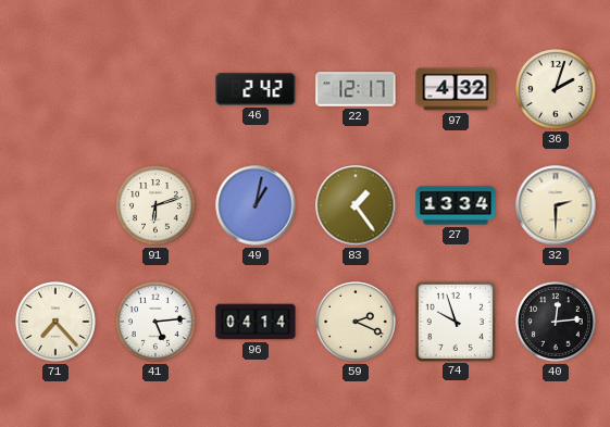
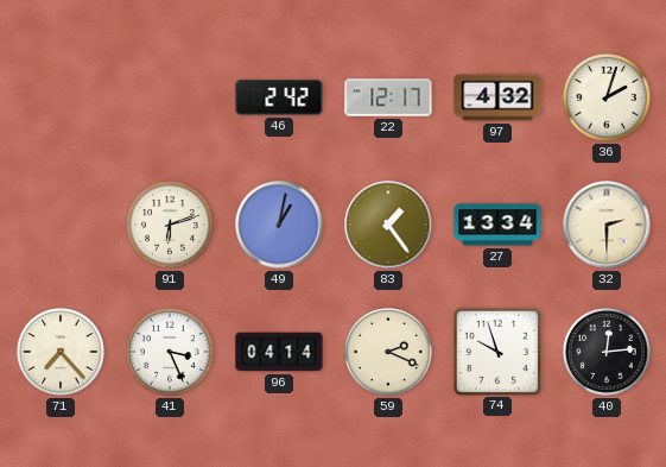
41: 5:14 -> 3:26 (171, 353)
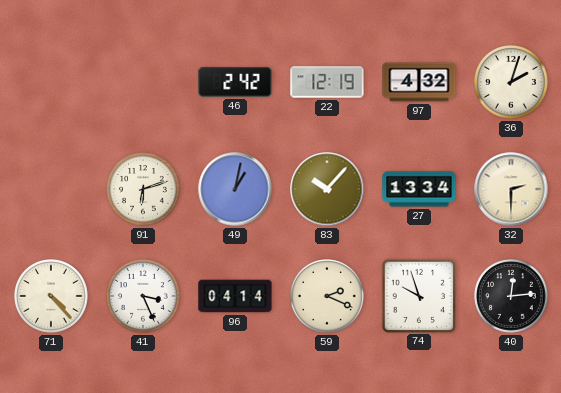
22: 12:17 -> 12:19 (327, 82)
83: 1:24 -> 10:07 (327, 189)
71: 7:23 -> 4:23 (52, 297)
